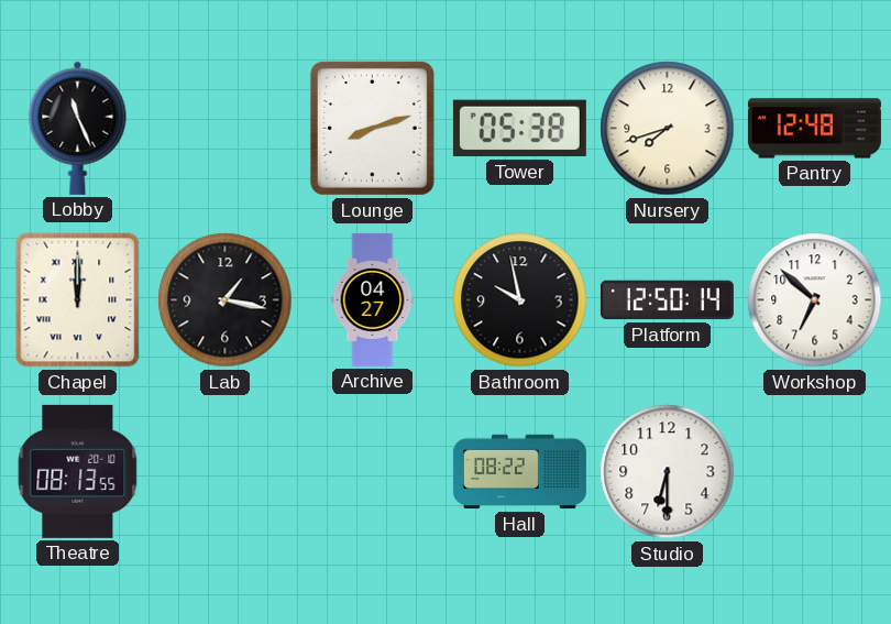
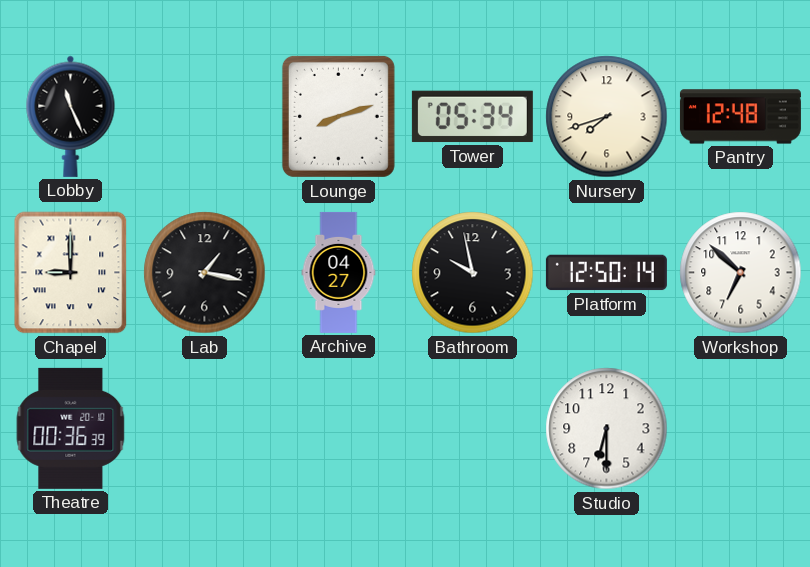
Tower: 05:38 -> 05:34 (472, 117)
Chapel: 12:00 -> 9:00 (71, 273)
Theatre: 08:13 -> 00:36 (71, 428)
Hall: 08:22 -> none (519, 472)
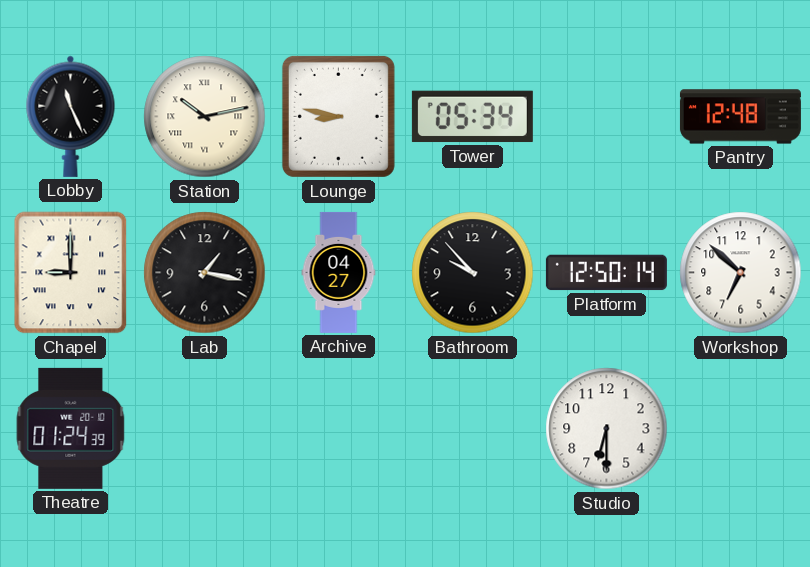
Station: none -> 10:13 (205, 117)
Lounge: 8:12 -> 8:47 (338, 116)
Nursery: 7:42 -> none (607, 117)
Bathroom: 9:58 -> 9:53 (473, 273)
Theatre: 00:36 -> 01:24 (71, 428)
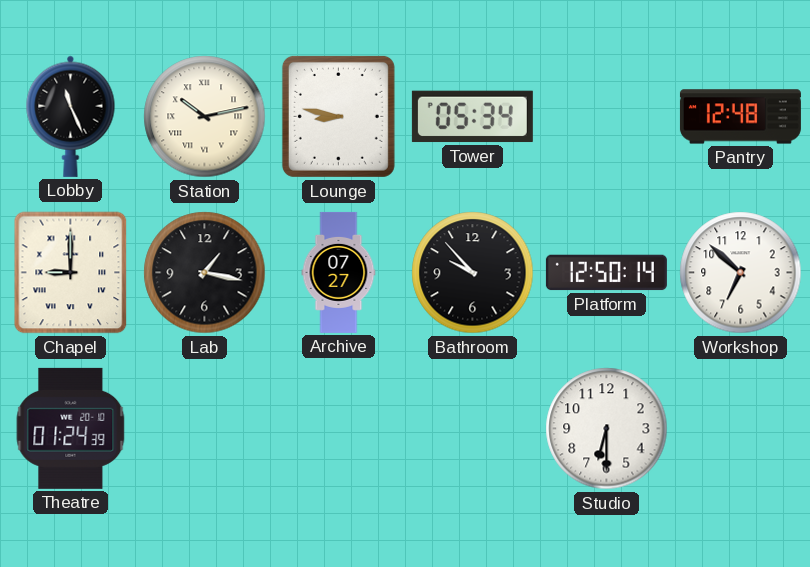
Archive: 04:27 -> 07:27 (339, 272)
